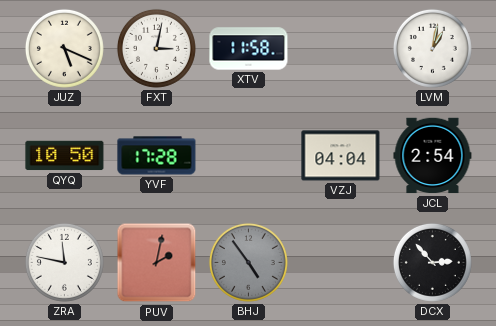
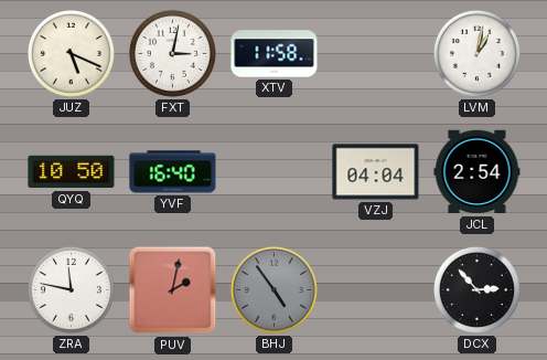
YVF: 17:28 -> 16:40 (173, 172)
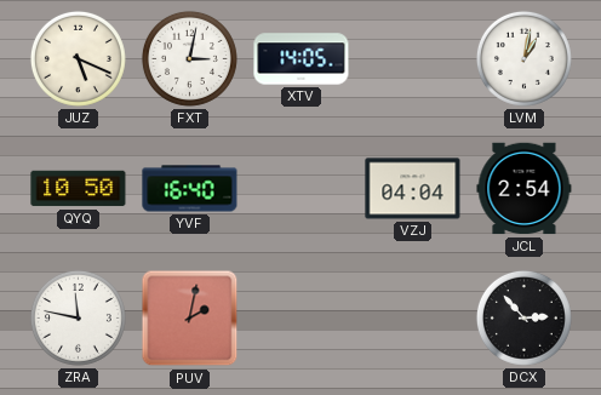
XTV: 11:58 -> 14:05 (302, 59)
BHJ: 4:54 -> none (273, 289)
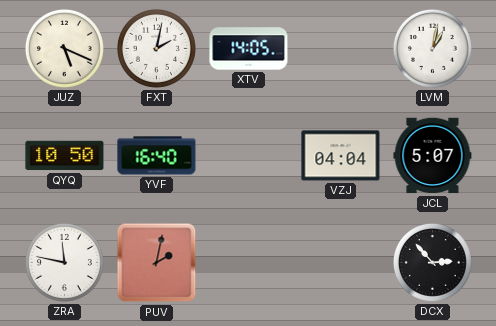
FXT: 3:02 -> 2:02 (156, 48)
JCL: 2:54 -> 5:07 (433, 156)
